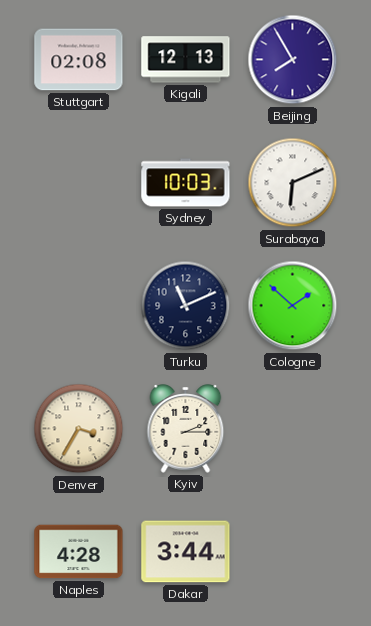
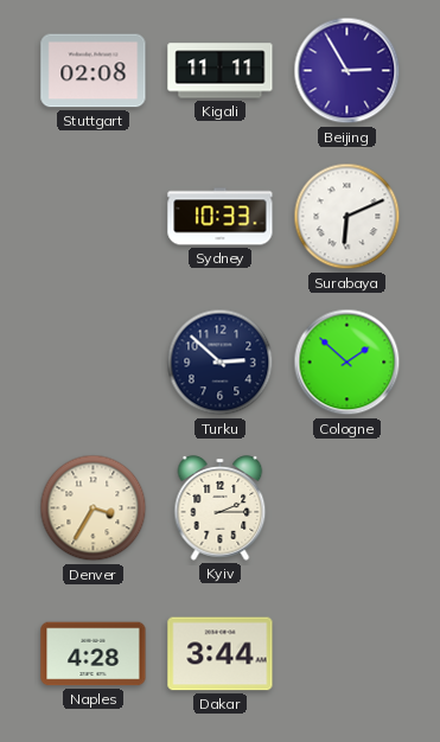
Kigali: 12:13 -> 11:11 (221, 71)
Beijing: 7:55 -> 2:55 (347, 71)
Sydney: 10:03 -> 10:33 (221, 217)
Turku: 11:11 -> 2:52 (221, 363)
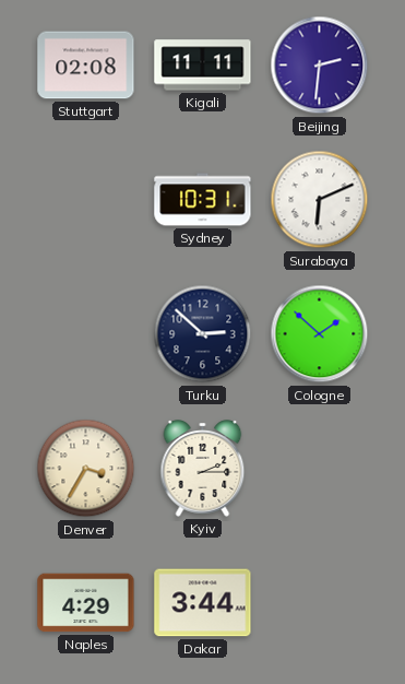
Beijing: 2:55 -> 2:31 (320, 66)
Sydney: 10:33 -> 10:31 (203, 200)
Naples: 4:28 -> 4:29 (86, 603)
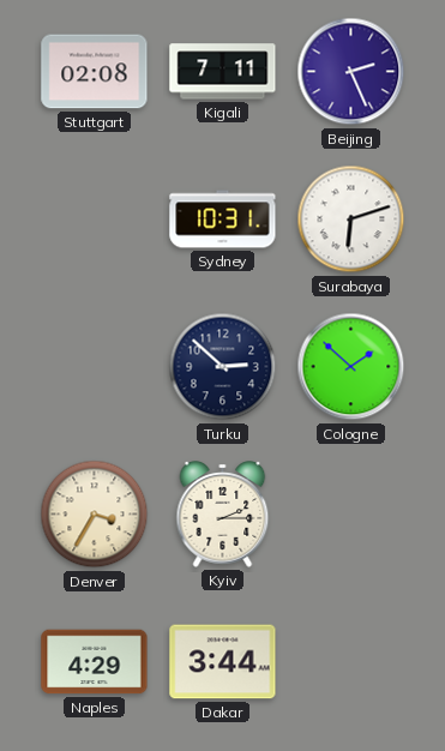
Kigali: 11:11 -> 7:11 (223, 72)
Beijing: 2:31 -> 2:26 (351, 72)
Surabaya: 6:11 -> 6:12 (351, 220)
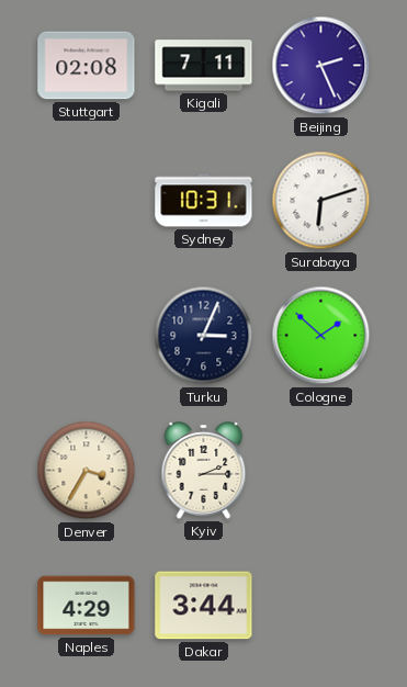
Turku: 2:52 -> 3:04 (204, 336)
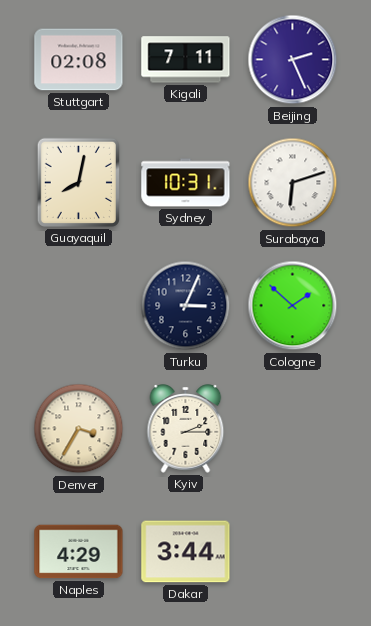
Guayaquil: none -> 8:02 (78, 182)
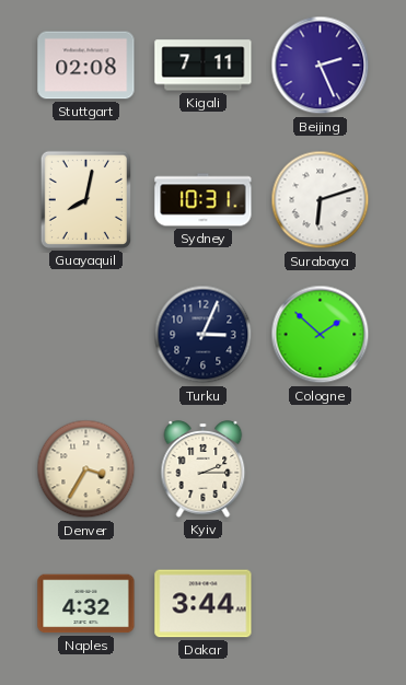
Naples: 4:29 -> 4:32 (86, 604)
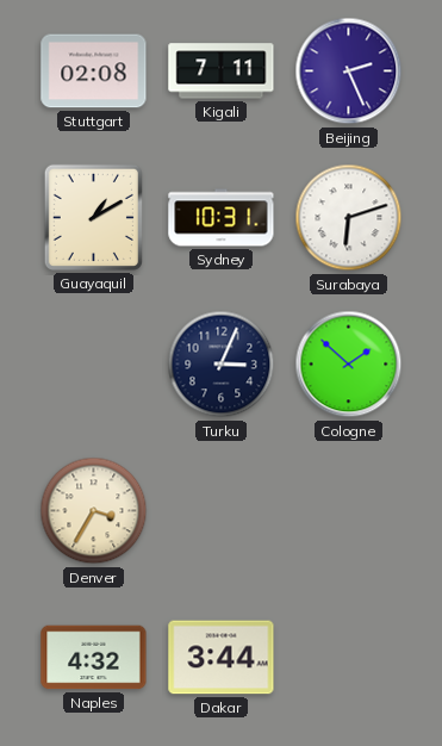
Guayaquil: 8:02 -> 1:10 (93, 217)
Kyiv: 2:15 -> none (204, 469)
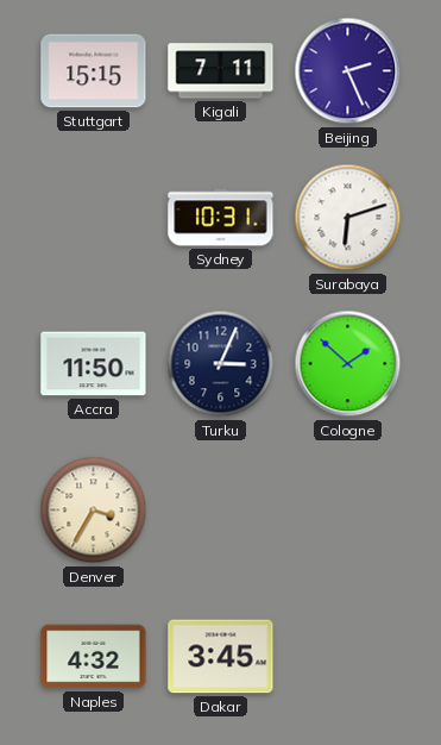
Stuttgart: 02:08 -> 15:15 (94, 71)
Guayaquil: 1:10 -> none (93, 217)
Accra: none -> 11:50 (94, 364)
Dakar: 3:44 -> 3:45 (221, 657)
